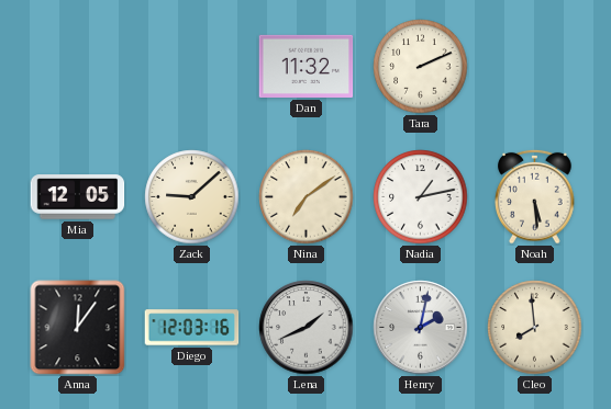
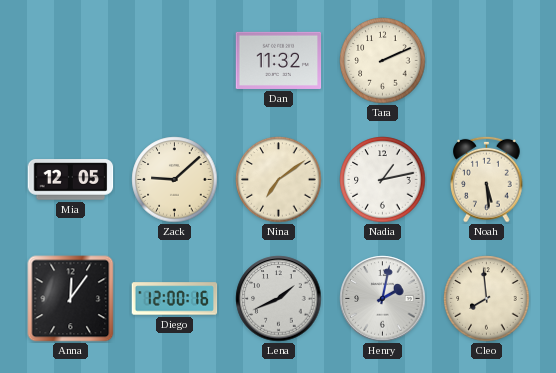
Diego: 12:03 -> 12:00 (175, 299)
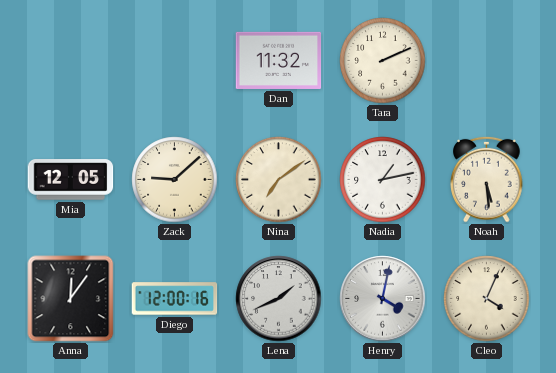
Henry: 2:02 -> 4:02 (383, 299)
Cleo: 7:59 -> 4:04 (487, 299)
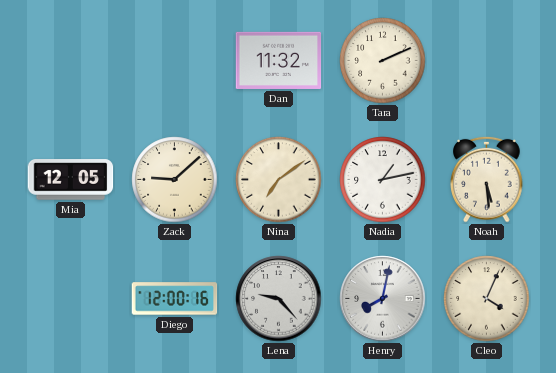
Anna: 12:06 -> none (71, 299)
Lena: 1:41 -> 9:23 (279, 299)
Henry: 4:02 -> 8:02 (383, 299)
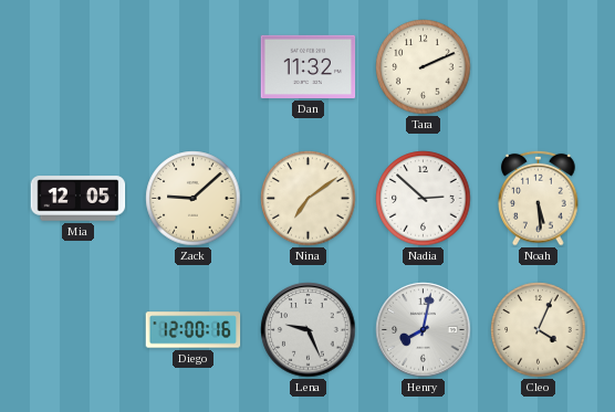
Nadia: 1:13 -> 2:52 (424, 199)
Lena: 9:23 -> 9:26 (309, 330)
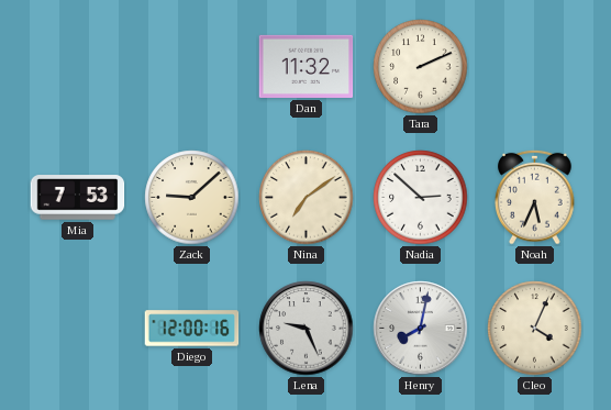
Mia: 12:05 -> 7:53 (78, 198)
Noah: 5:29 -> 5:34 (535, 197)
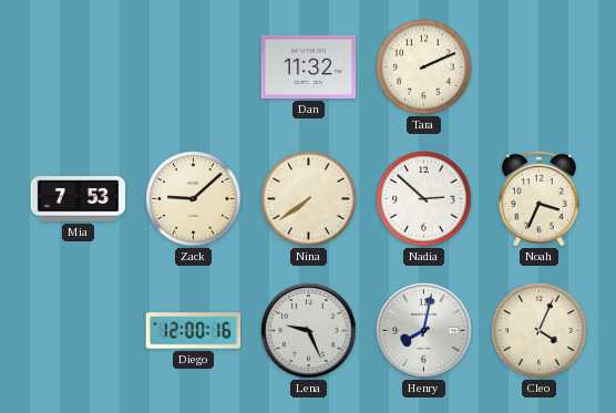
Nina: 7:09 -> 7:39 (309, 199)
Noah: 5:34 -> 3:34 (540, 198)
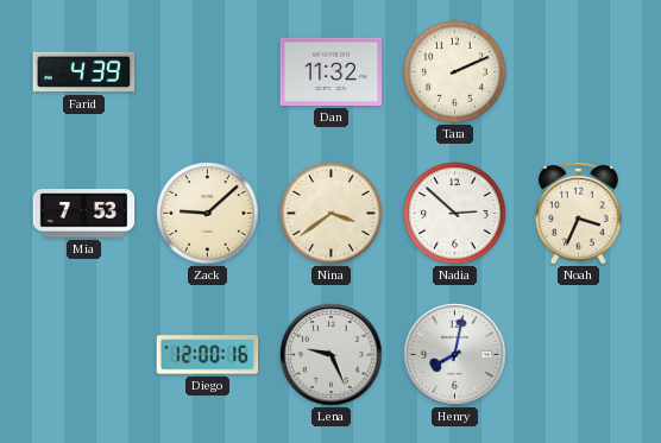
Farid: none -> 4:39 (84, 72)
Nina: 7:39 -> 3:39 (332, 214)
Cleo: 4:04 -> none (540, 331)
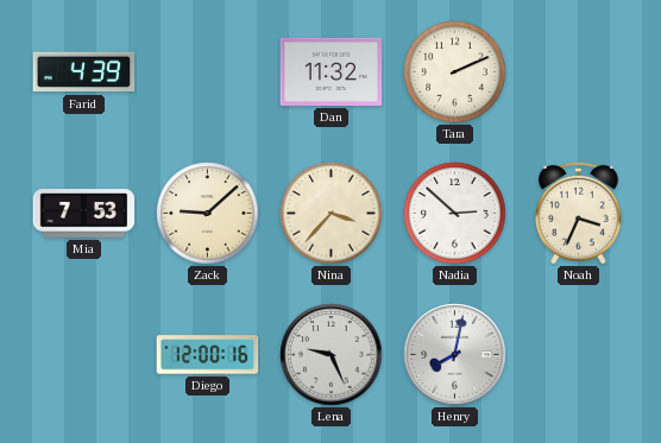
Nina: 3:39 -> 3:37 (332, 214)
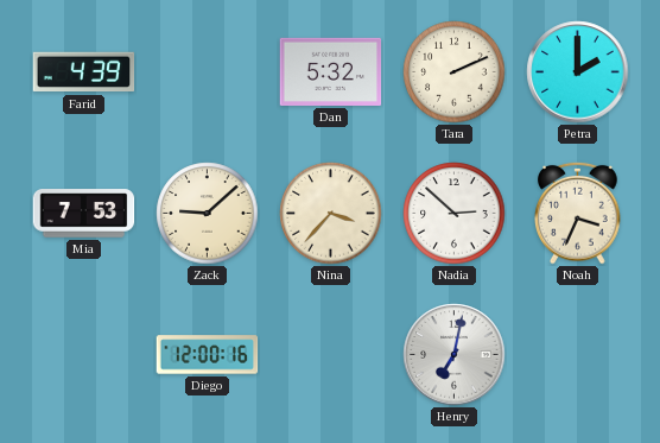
Dan: 11:32 -> 5:32 (331, 71)
Petra: none -> 2:00 (578, 72)
Lena: 9:26 -> none (332, 355)
Henry: 8:02 -> 7:02 (455, 355)
